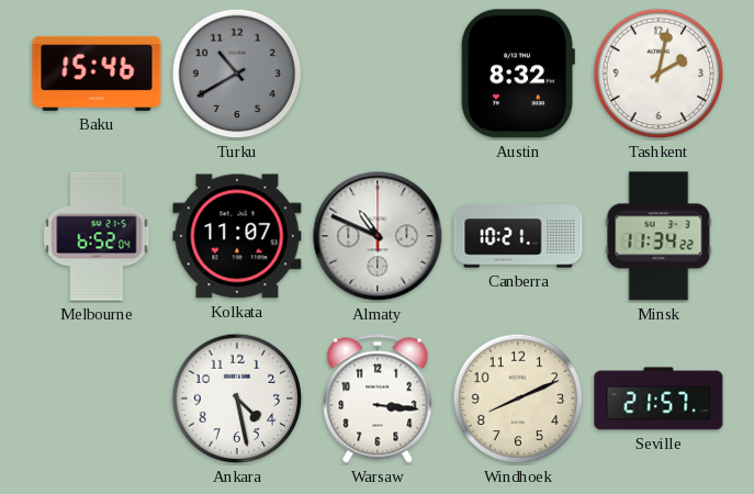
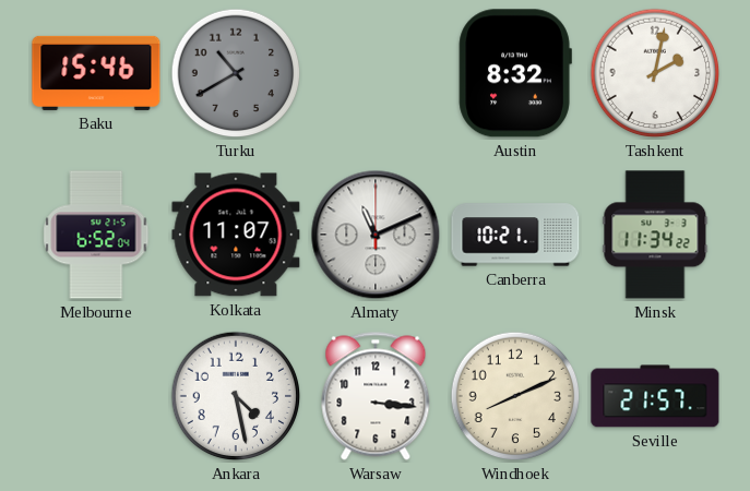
Almaty: 10:49 -> 11:11 (376, 235)
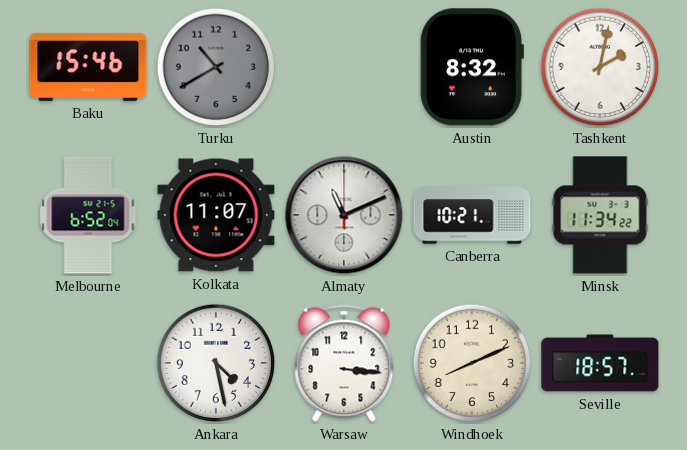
Seville: 21:57 -> 18:57 (600, 363)
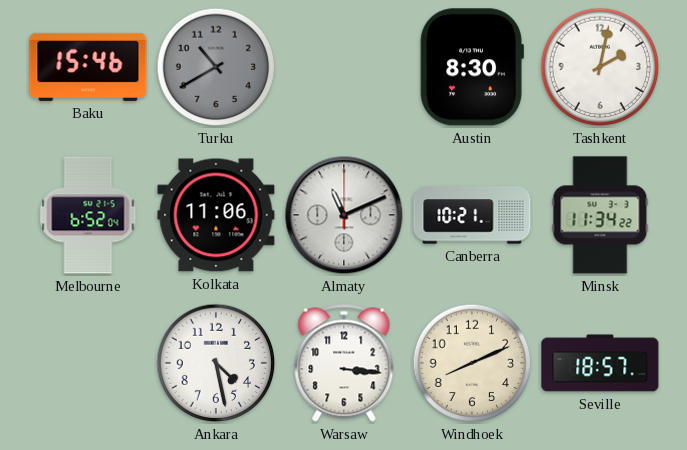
Austin: 8:32 -> 8:30 (472, 67)
Kolkata: 11:07 -> 11:06 (216, 215)
